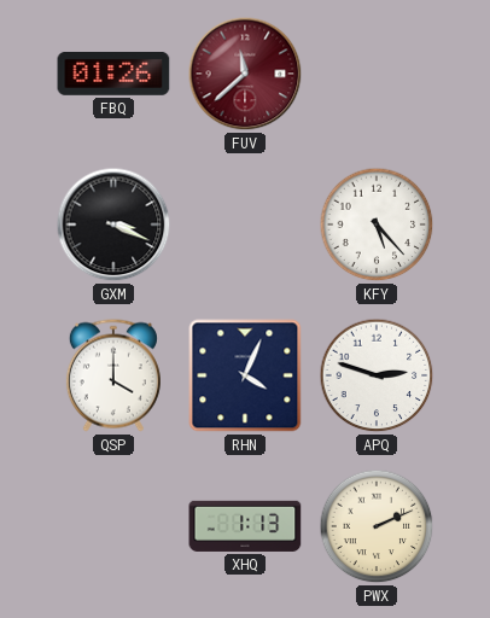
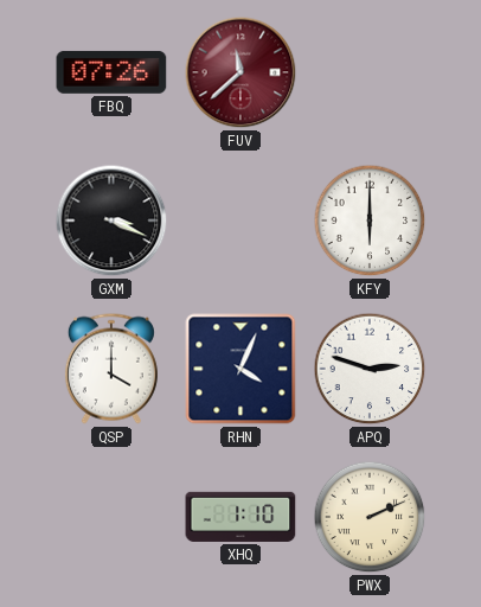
FBQ: 01:26 -> 07:26 (111, 72)
KFY: 5:23 -> 6:00 (370, 221)
XHQ: 1:13 -> 1:10 (240, 517)
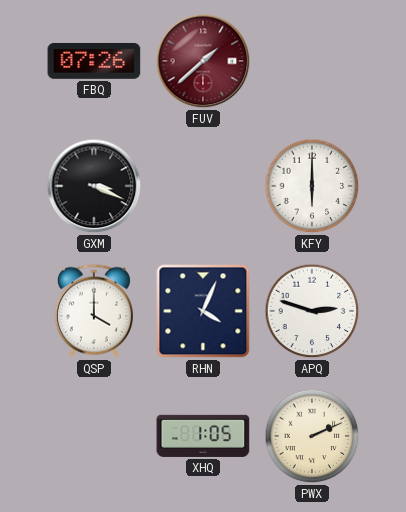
FUV: 11:38 -> 1:38 (203, 61)
XHQ: 1:10 -> 1:05 (203, 436)
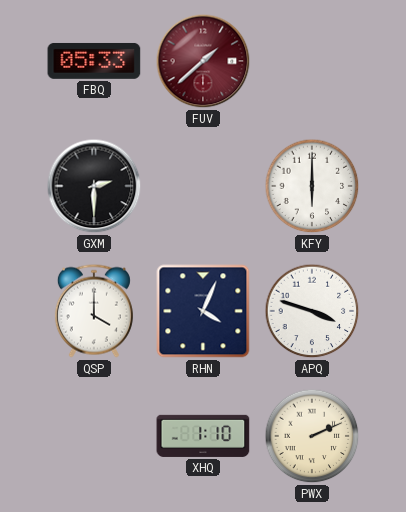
FBQ: 07:26 -> 05:33 (94, 61)
GXM: 3:19 -> 2:30 (94, 186)
APQ: 2:48 -> 3:48 (312, 311)
XHQ: 1:05 -> 1:10 (203, 436)
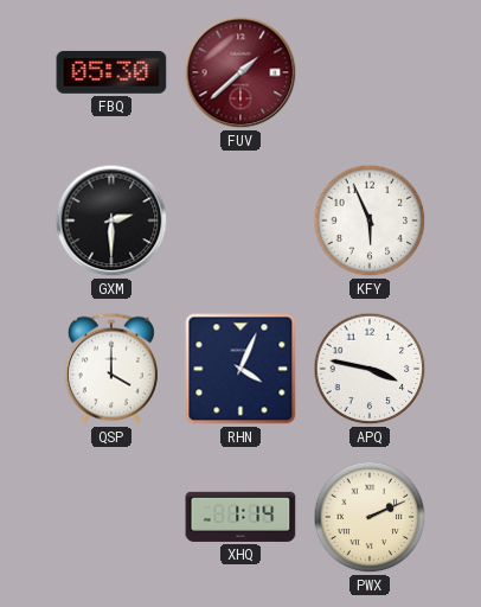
FBQ: 05:33 -> 05:30 (111, 72)
KFY: 6:00 -> 5:56 (370, 221)
APQ: 3:48 -> 3:47 (370, 369)
XHQ: 1:10 -> 1:14 (240, 517)
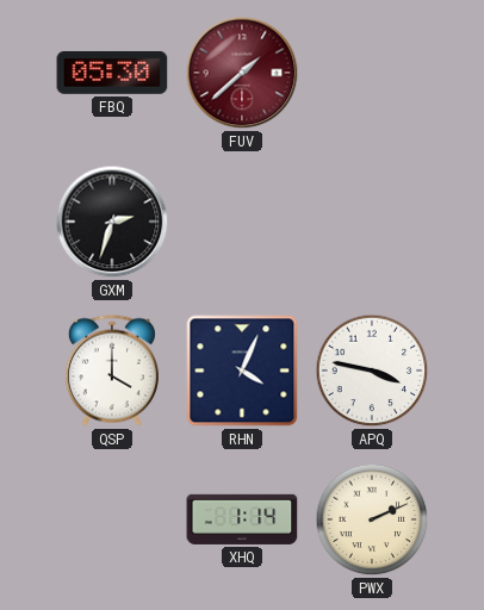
GXM: 2:30 -> 2:33 (112, 222)
KFY: 5:56 -> none (370, 221)
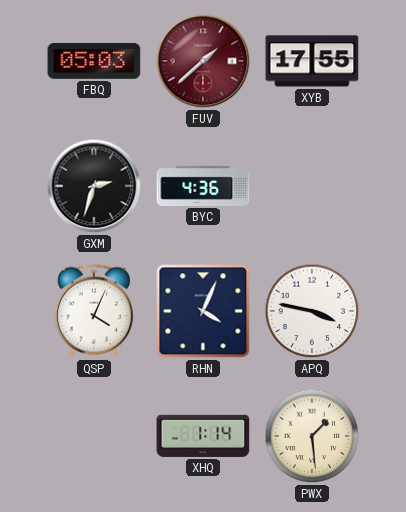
FBQ: 05:30 -> 05:03 (94, 61)
XYB: none -> 17:55 (312, 61)
BYC: none -> 4:36 (203, 186)
QSP: 4:00 -> 4:04 (94, 311)
PWX: 2:11 -> 1:29 (312, 436)
